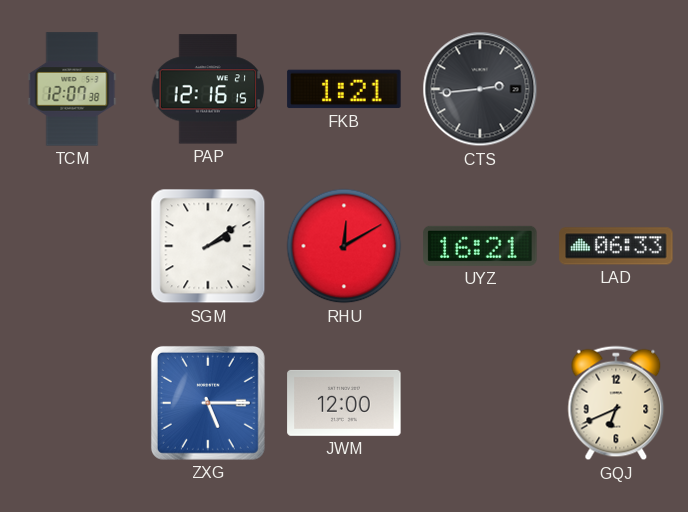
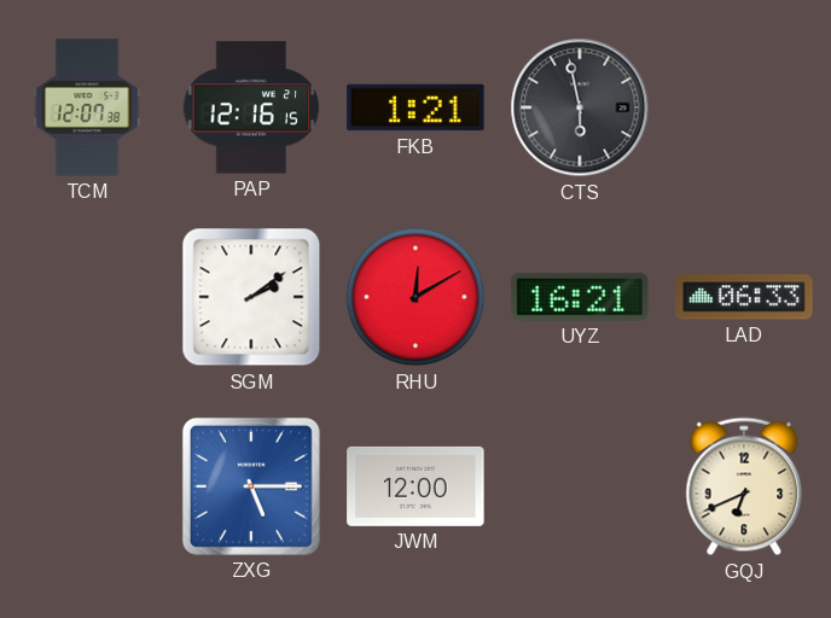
CTS: 2:44 -> 5:58 (580, 107)
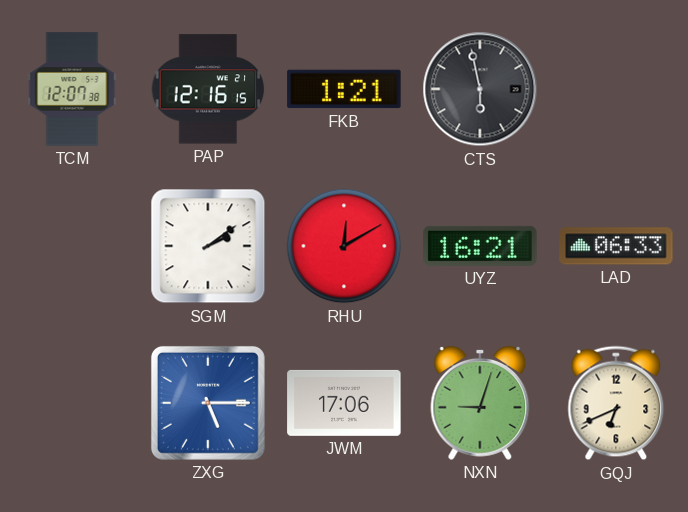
JWM: 12:00 -> 17:06 (344, 403)
NXN: none -> 9:03 (480, 403)
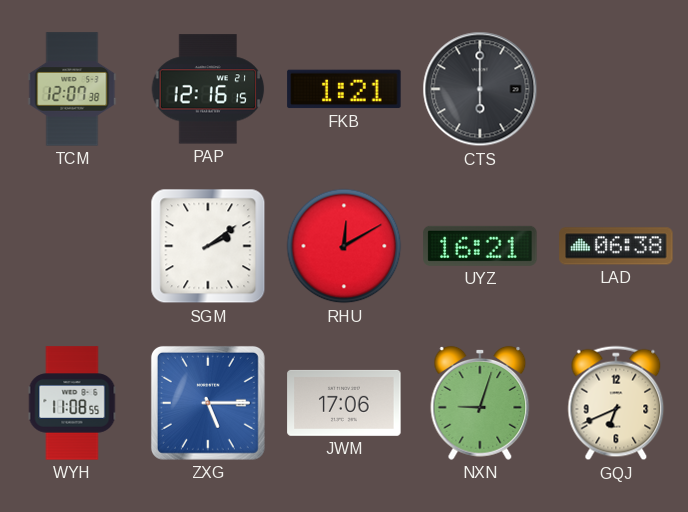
CTS: 5:58 -> 6:00 (480, 89)
LAD: 06:33 -> 06:38 (616, 246)
WYH: none -> 11:08 (72, 403)
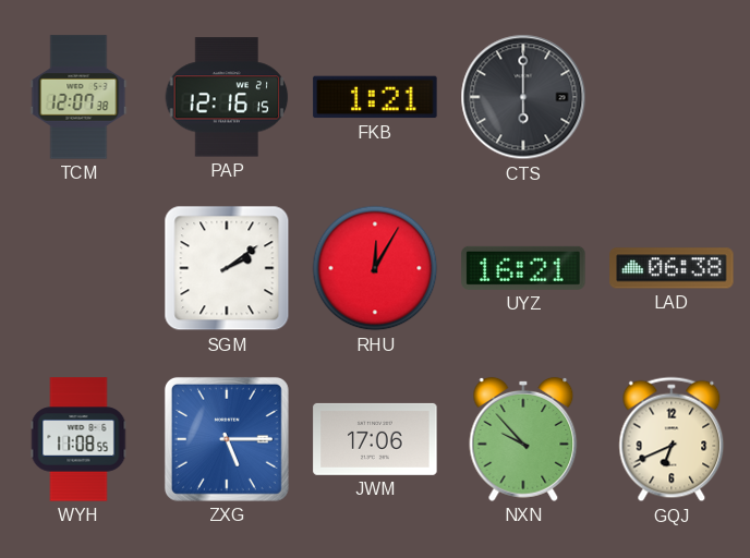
RHU: 12:10 -> 12:05 (375, 268)
NXN: 9:03 -> 9:53 (523, 439)
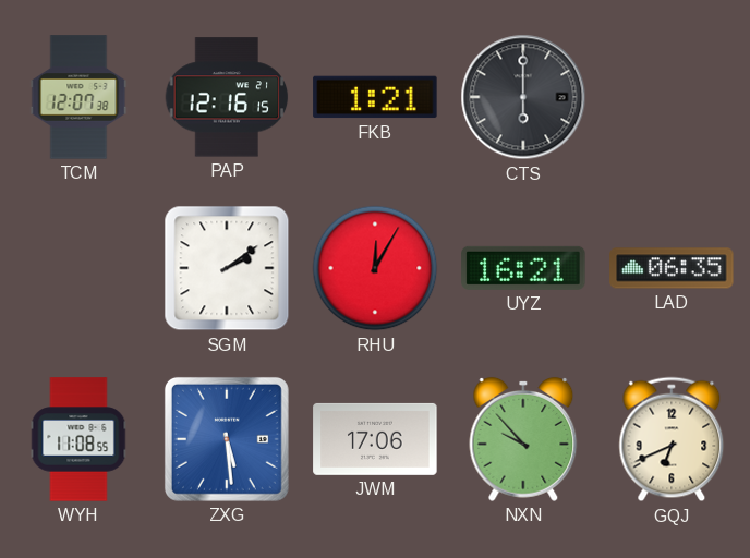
LAD: 06:38 -> 06:35 (672, 268)
ZXG: 5:15 -> 5:29 (227, 439)
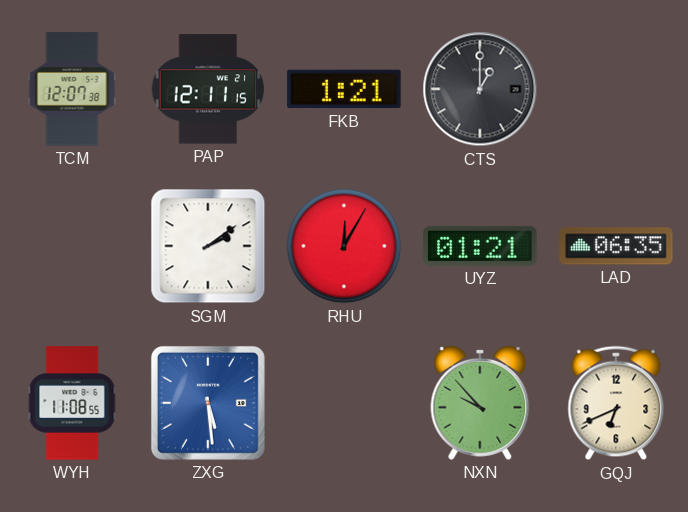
PAP: 12:16 -> 12:11 (208, 89)
CTS: 6:00 -> 1:00 (480, 89)
UYZ: 16:21 -> 01:21 (480, 246)
JWM: 17:06 -> none (375, 439)
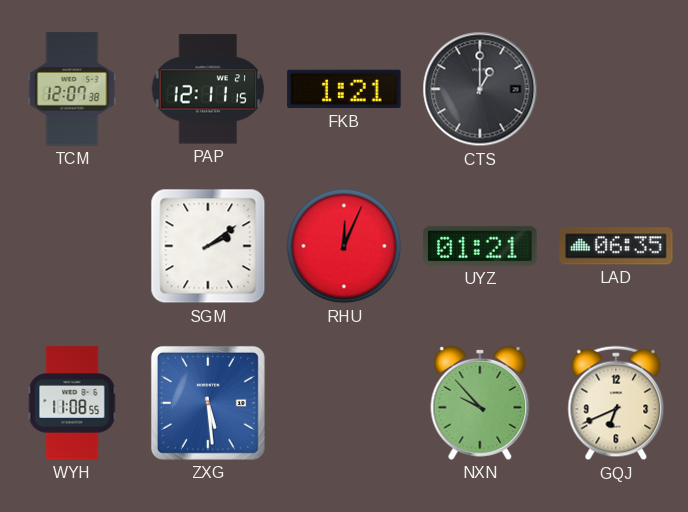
RHU: 12:05 -> 12:04 (344, 246)
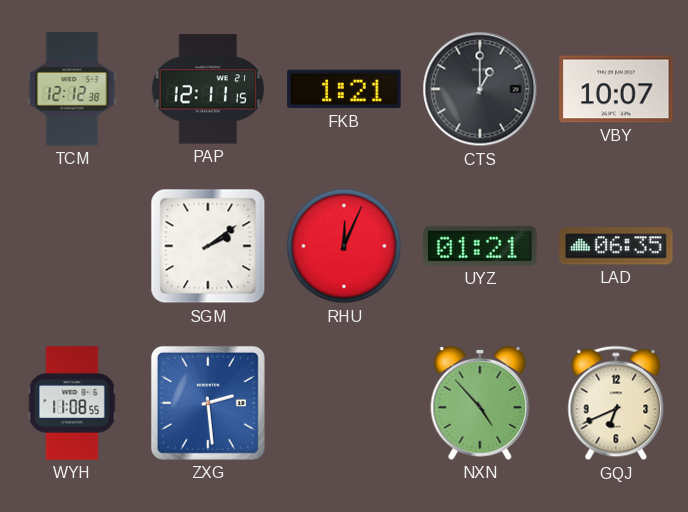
TCM: 12:07 -> 12:12 (72, 89)
VBY: none -> 10:07 (616, 89)
ZXG: 5:29 -> 2:29 (208, 403)
NXN: 9:53 -> 4:53 (480, 403)
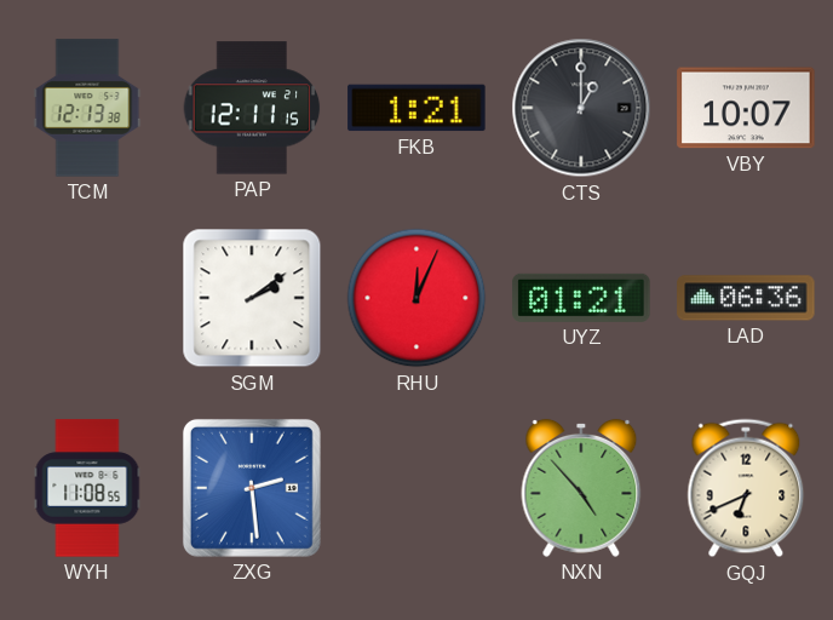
TCM: 12:12 -> 12:13 (87, 108)
LAD: 06:35 -> 06:36 (746, 298)
